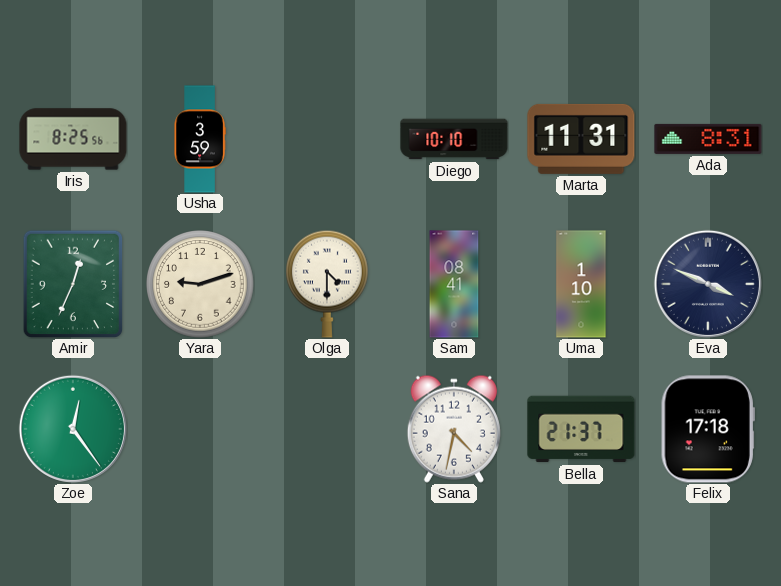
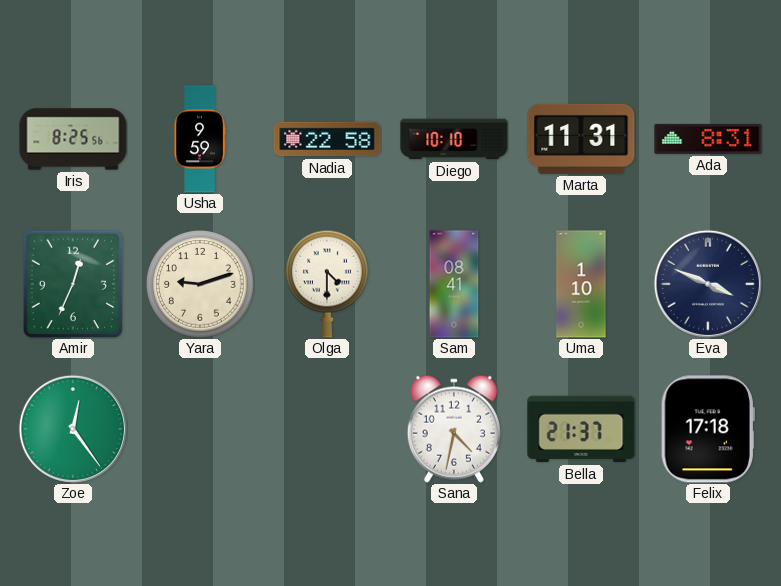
Usha: 3:59 -> 9:59 (200, 139)
Nadia: none -> 22:58 (327, 139)
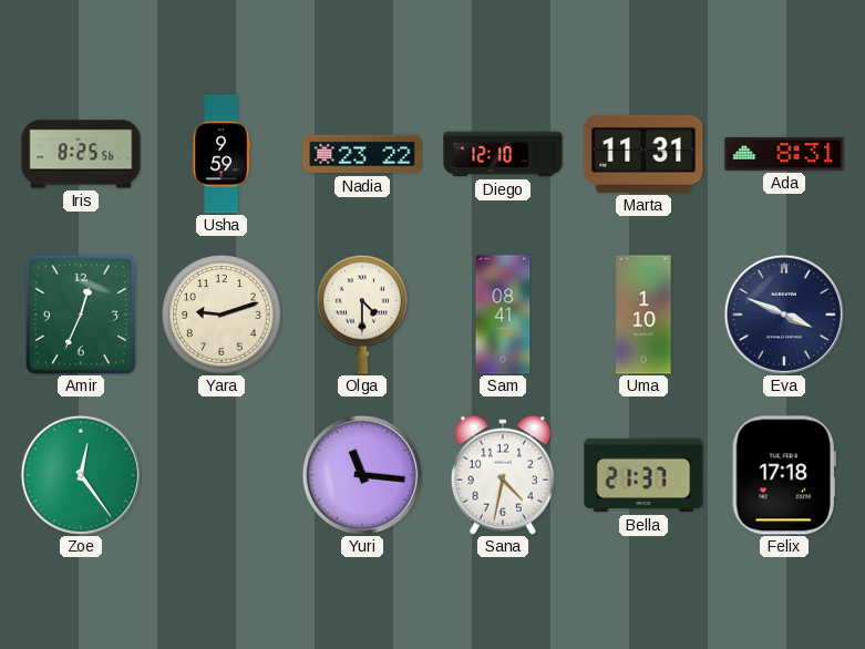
Nadia: 22:58 -> 23:22 (362, 154)
Diego: 10:10 -> 12:10 (503, 154)
Yuri: none -> 11:16 (362, 475)
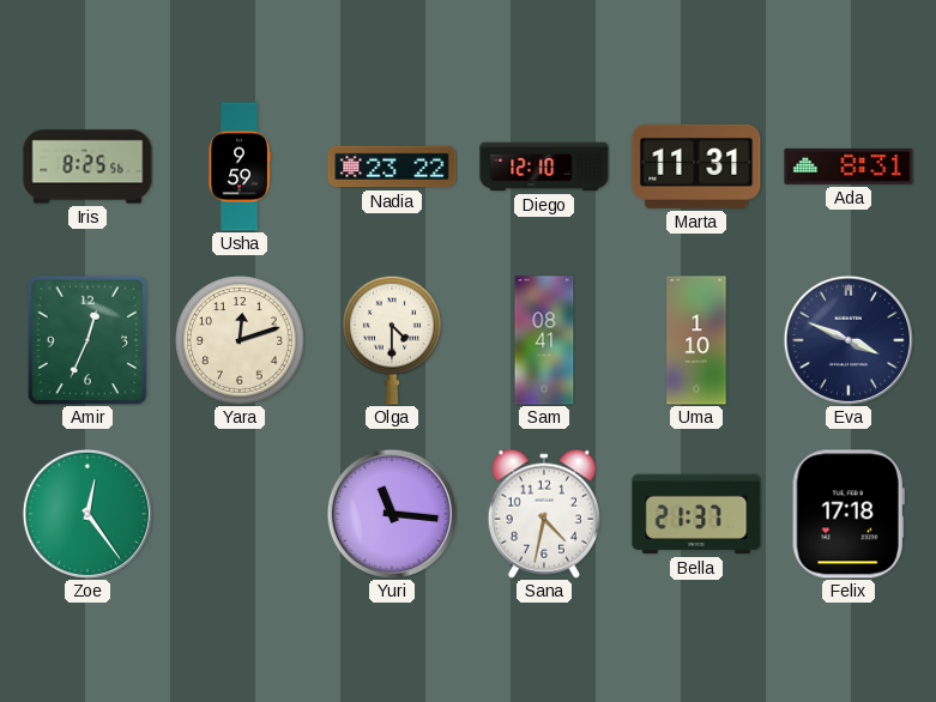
Yara: 9:12 -> 12:12 (240, 340)
